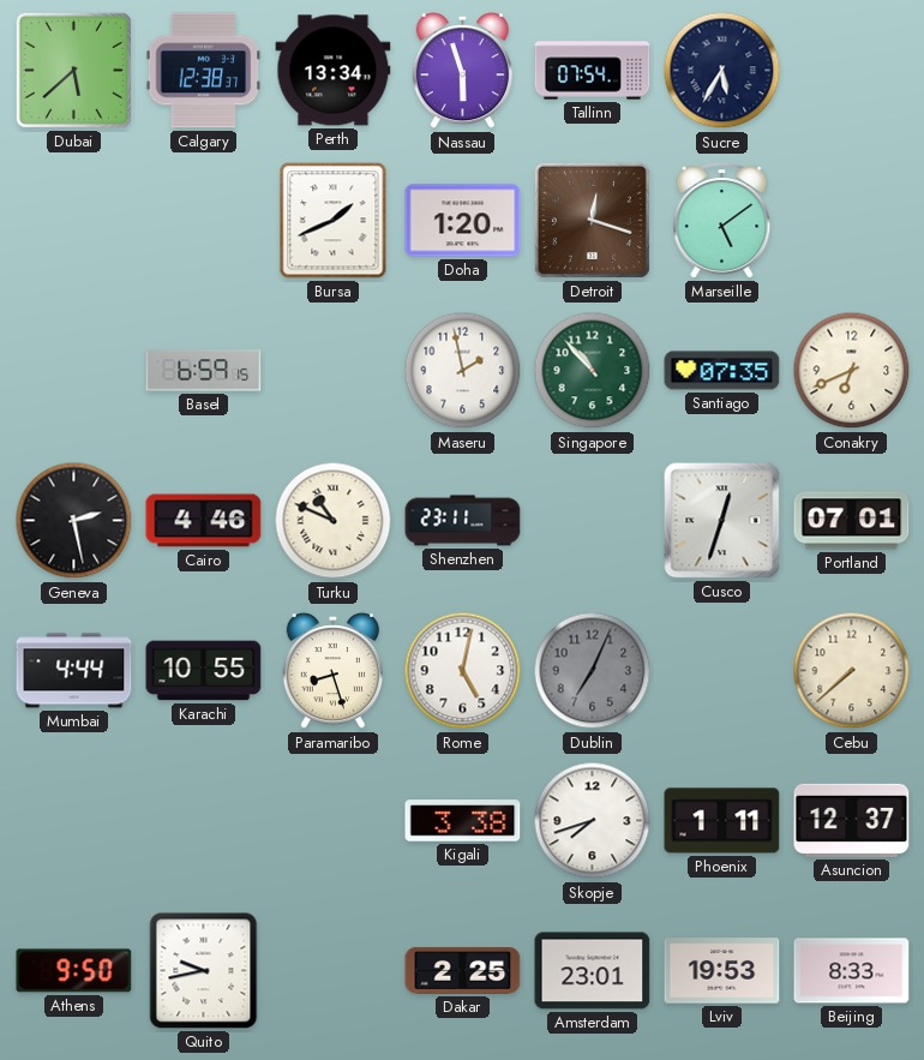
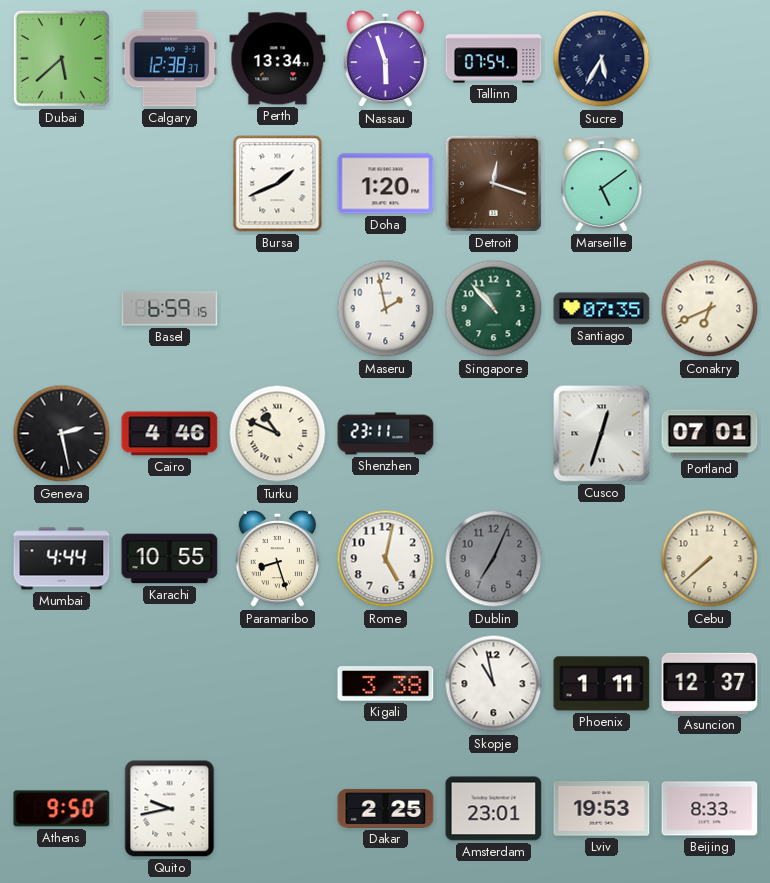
Skopje: 7:42 -> 10:58 (494, 684)
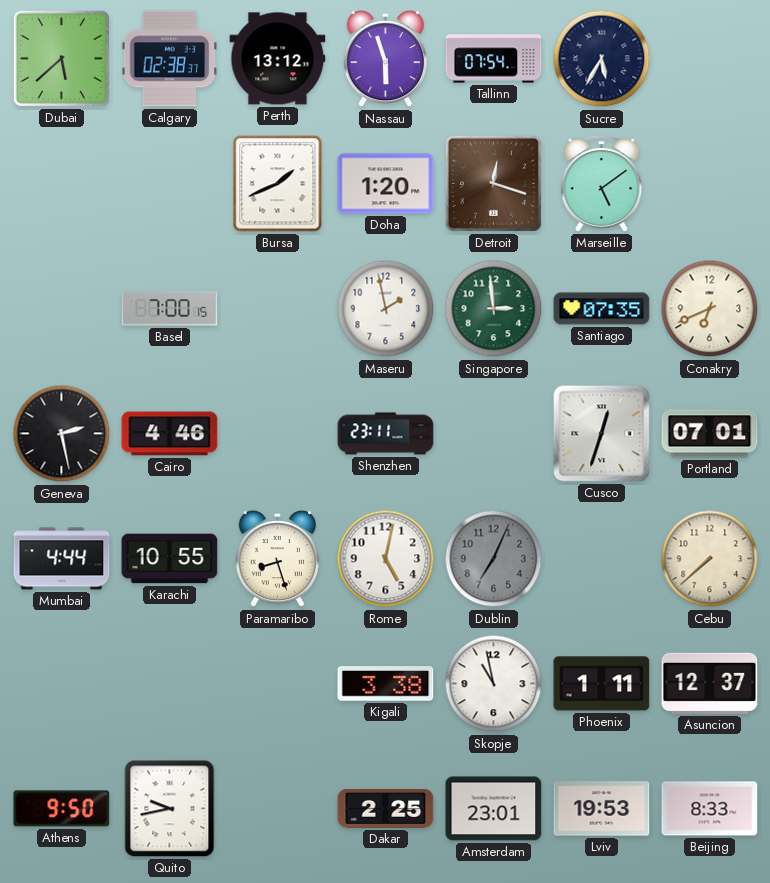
Calgary: 12:38 -> 02:38 (170, 59)
Perth: 13:34 -> 13:12 (278, 59)
Basel: 6:59 -> 7:00 (170, 309)
Singapore: 10:53 -> 2:59 (494, 309)
Turku: 10:49 -> none (278, 434)
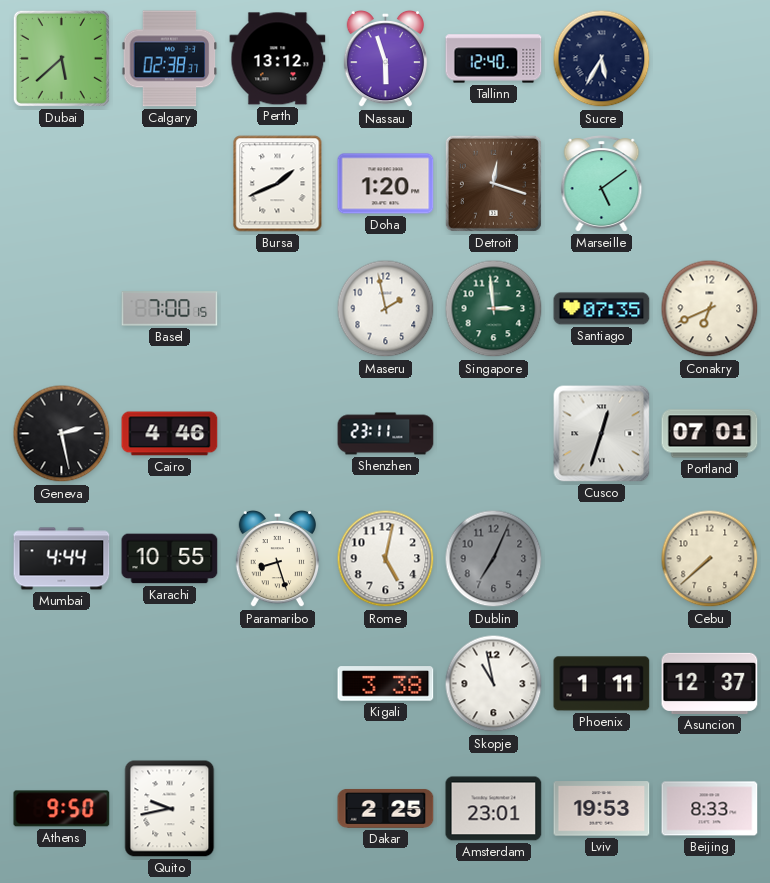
Tallinn: 07:54 -> 12:40 (494, 59)
